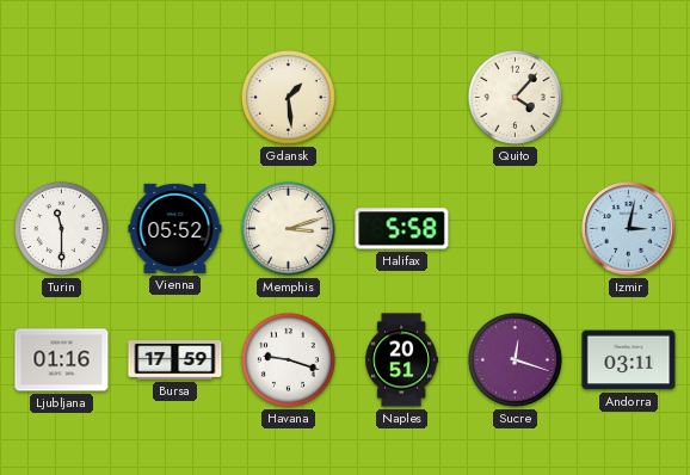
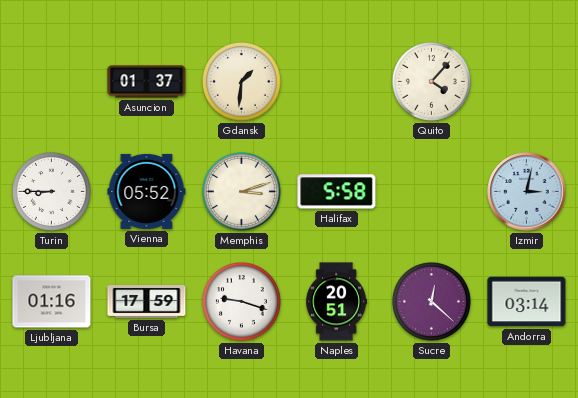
Asuncion: none -> 01:37 (147, 82)
Gdansk: 1:29 -> 1:31 (241, 81)
Turin: 11:30 -> 8:45 (51, 191)
Sucre: 12:18 -> 12:22 (431, 301)
Andorra: 03:11 -> 03:14 (527, 302)
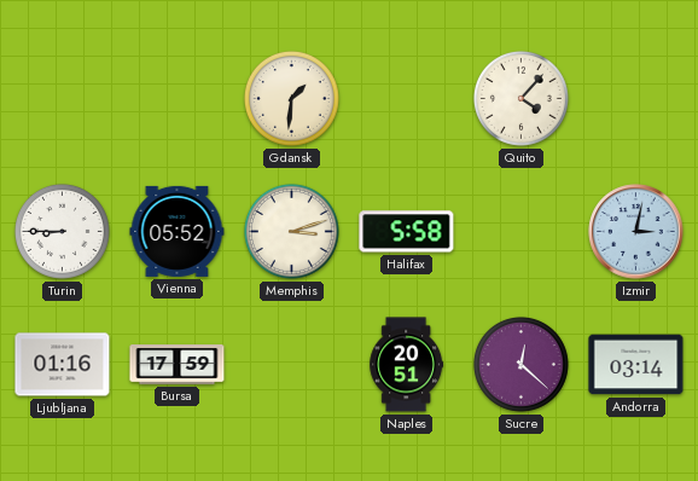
Asuncion: 01:37 -> none (147, 82)
Havana: 9:18 -> none (241, 301)
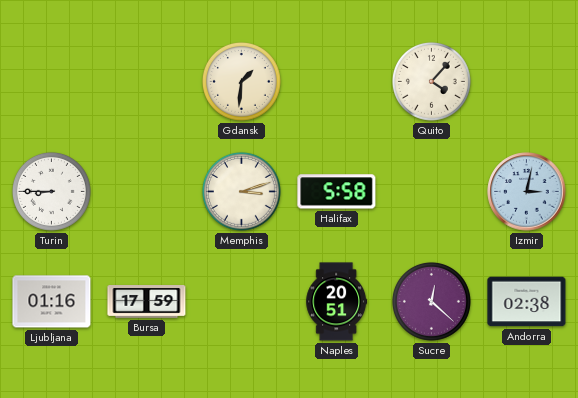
Vienna: 05:52 -> none (178, 231)
Andorra: 03:14 -> 02:38 (527, 302)
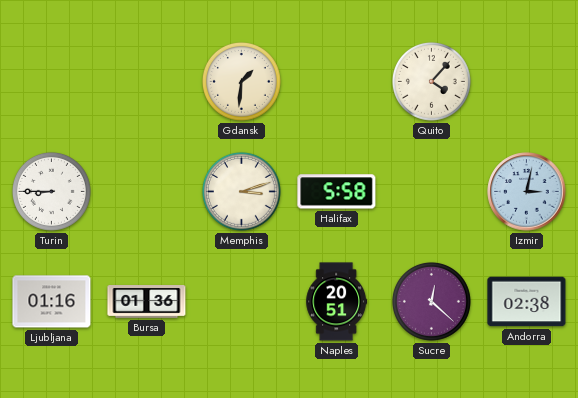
Bursa: 17:59 -> 01:36 (147, 302)
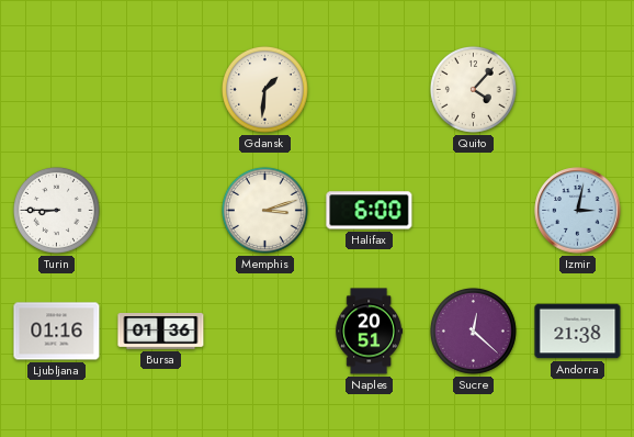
Halifax: 5:58 -> 6:00 (370, 211)
Andorra: 02:38 -> 21:38 (578, 332)
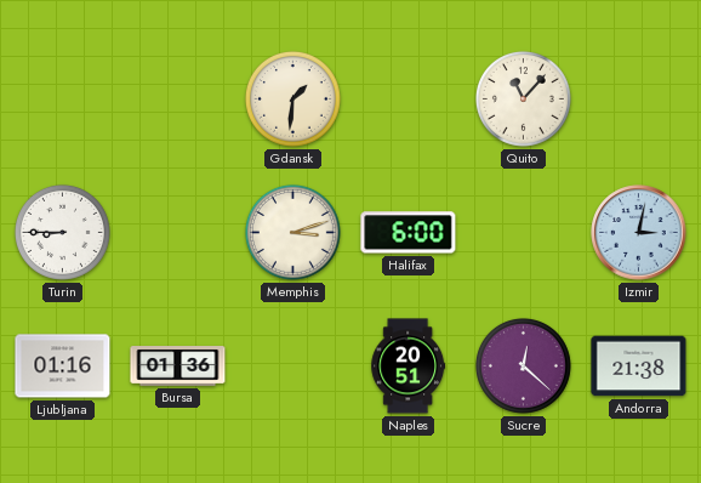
Quito: 4:07 -> 11:07 (523, 98)
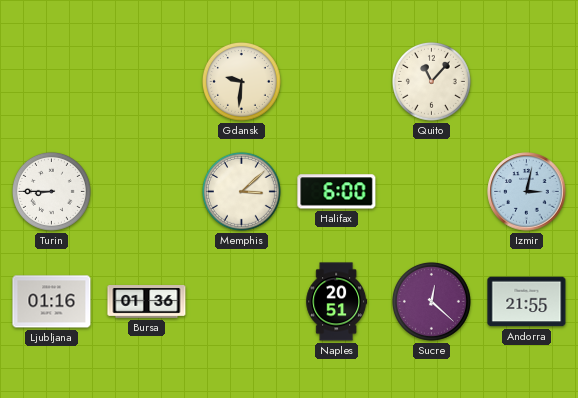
Gdansk: 1:31 -> 9:31 (241, 81)
Memphis: 3:12 -> 3:08 (241, 191)
Andorra: 21:38 -> 21:55 (527, 302)
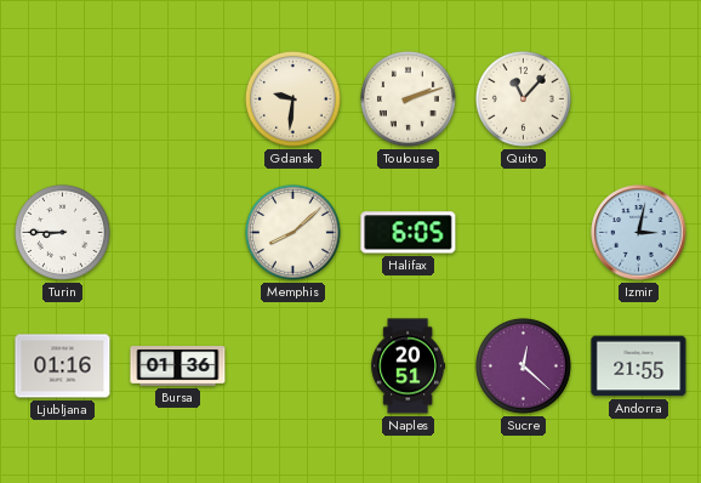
Toulouse: none -> 2:12 (408, 98)
Memphis: 3:08 -> 8:08 (292, 232)
Halifax: 6:00 -> 6:05 (409, 233)
